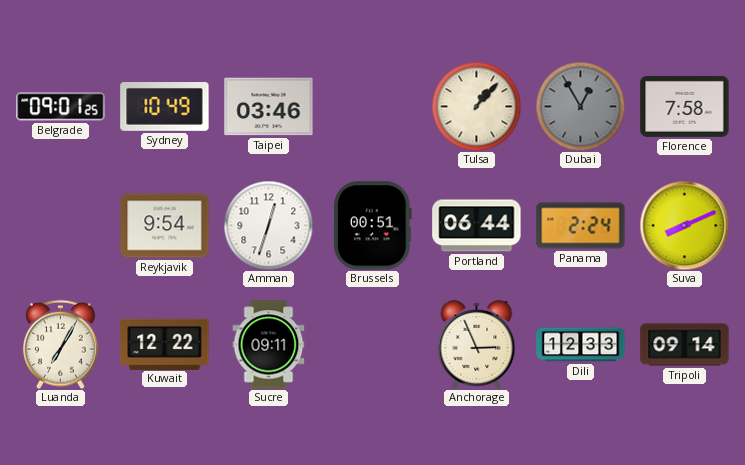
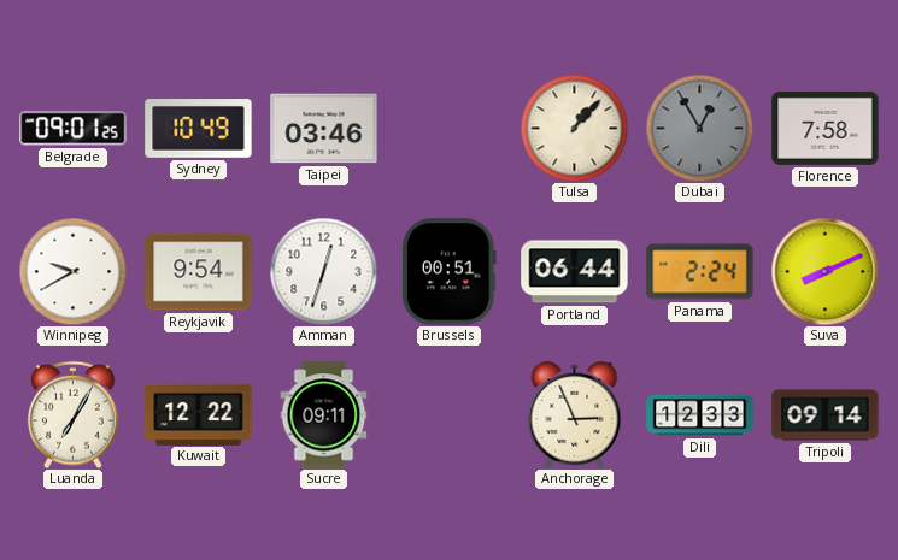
Winnipeg: none -> 9:40 (72, 271)
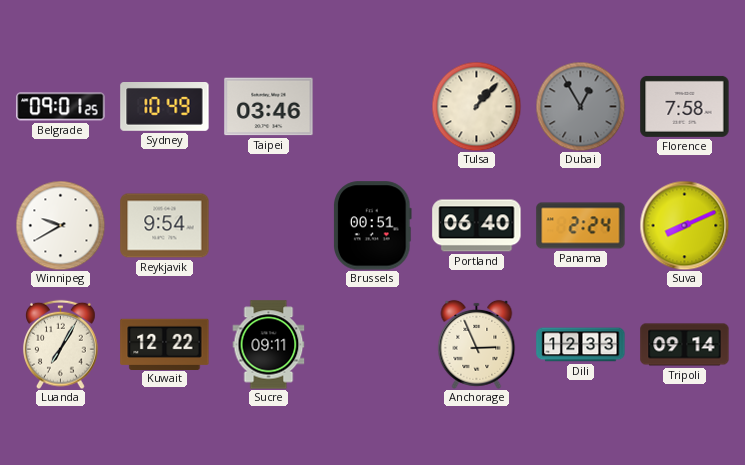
Amman: 12:33 -> none (323, 271)
Portland: 06:44 -> 06:40 (477, 226)
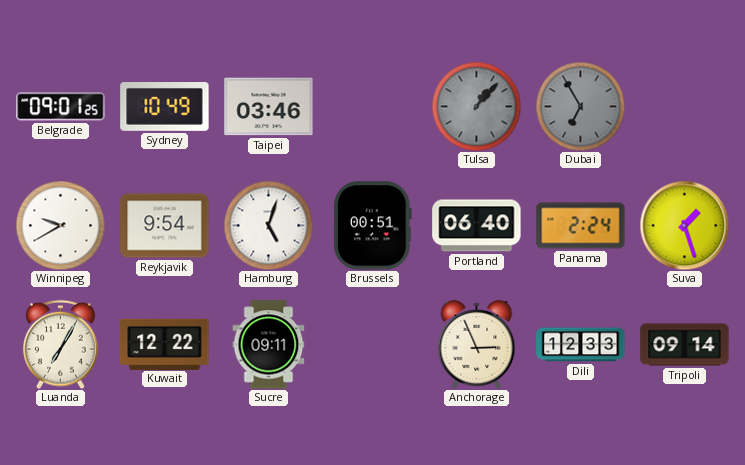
Tulsa dial: cream -> grey (476, 106)
Dubai: 12:55 -> 6:55 (580, 106)
Florence: 7:58 -> none (685, 106)
Hamburg: none -> 5:03 (268, 225)
Suva: 8:11 -> 1:27 (684, 225)
